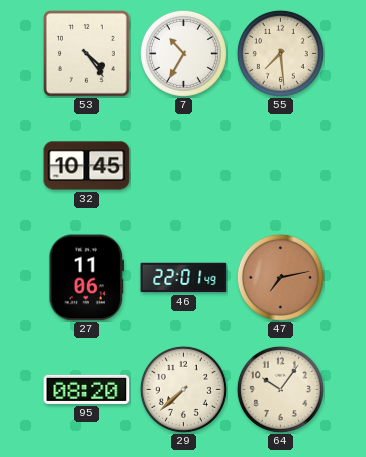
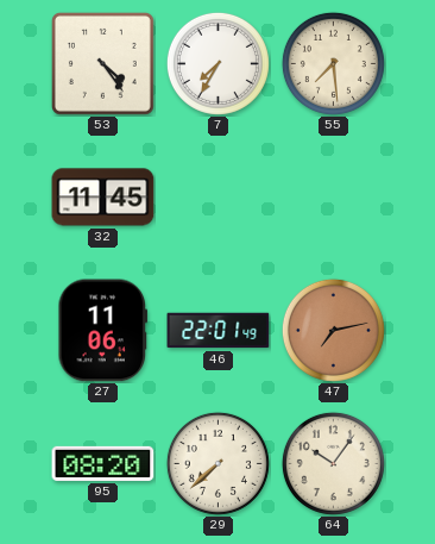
7: 10:35 -> 7:35 (218, 63)
32: 10:45 -> 11:45 (103, 198)
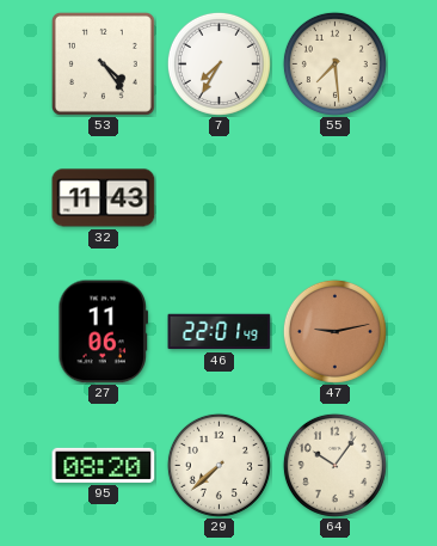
32: 11:45 -> 11:43 (104, 198)
47: 7:13 -> 9:13 (334, 331)
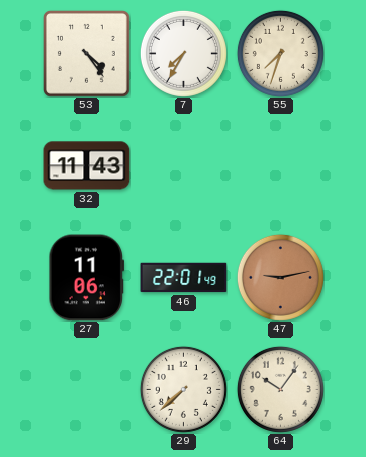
55: 7:29 -> 7:33 (280, 53)
95: 08:20 -> none (104, 465)
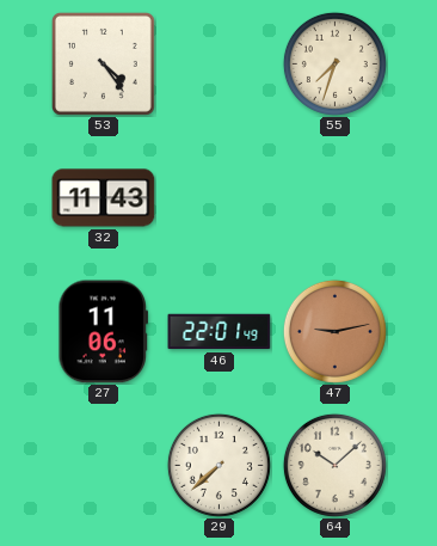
7: 7:35 -> none (183, 53)
64: 10:06 -> 10:08 (334, 465)
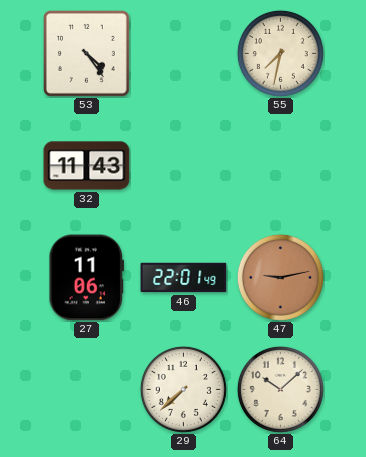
55: 7:33 -> 7:32 (280, 53)
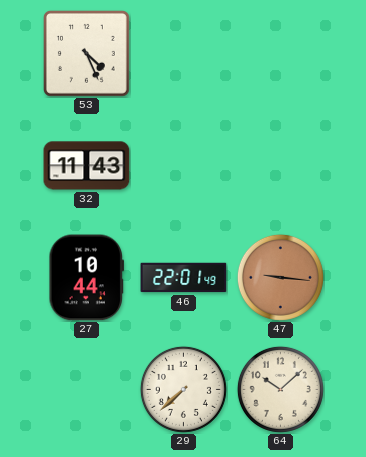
53: 4:24 -> 4:26 (86, 53)
55: 7:32 -> none (280, 53)
27: 11:06 -> 10:44 (87, 278)
47: 9:13 -> 9:16 (280, 277)
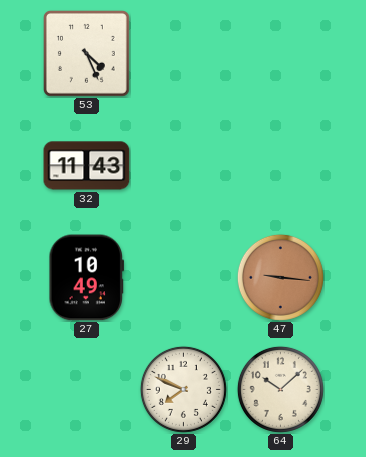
27: 10:44 -> 10:49 (87, 278)
46: 22:01 -> none (184, 278)
29: 7:38 -> 7:49 (183, 389)
